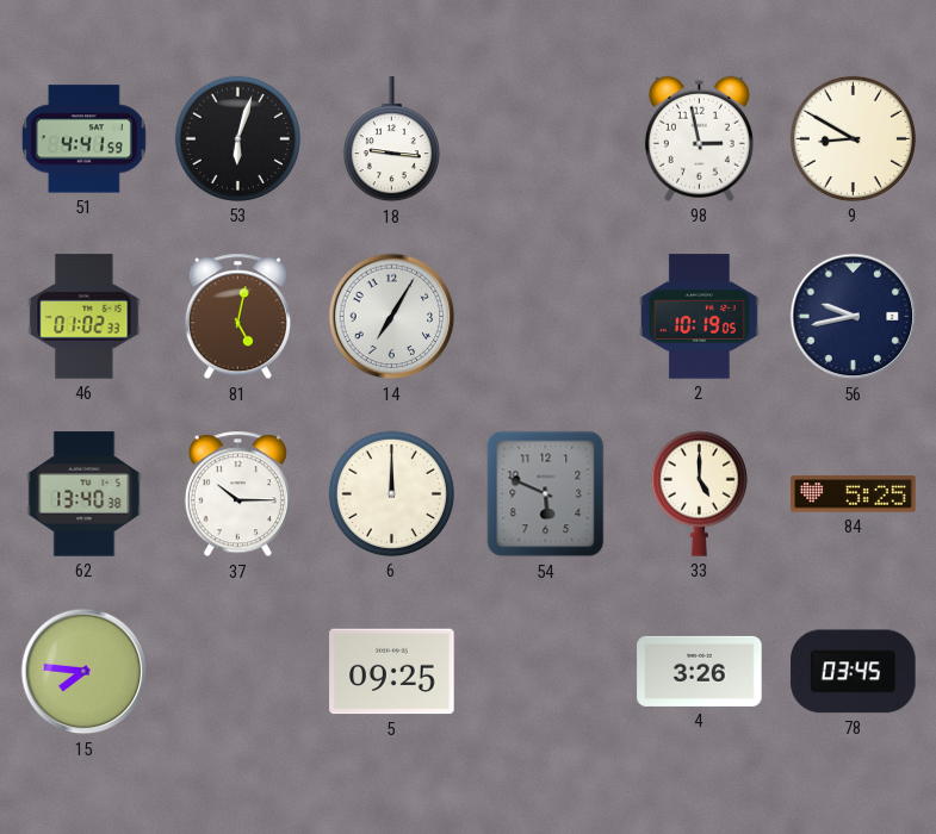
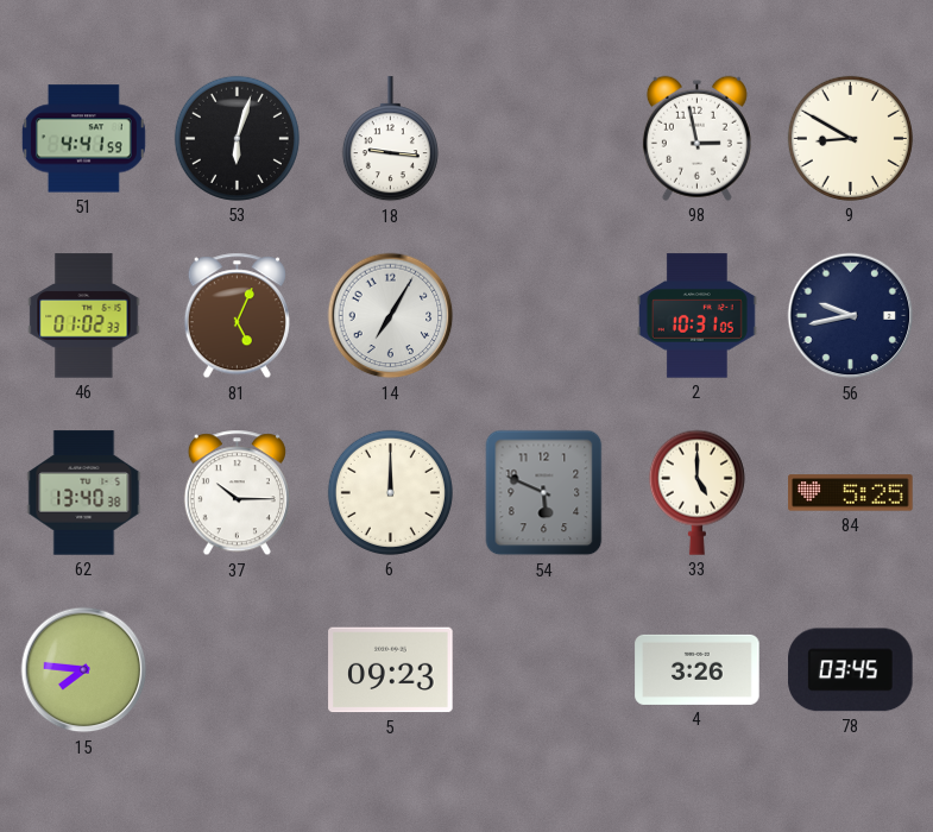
81: 5:02 -> 5:04 (237, 316)
2: 10:19 -> 10:31 (696, 316)
5: 09:25 -> 09:23 (391, 670)
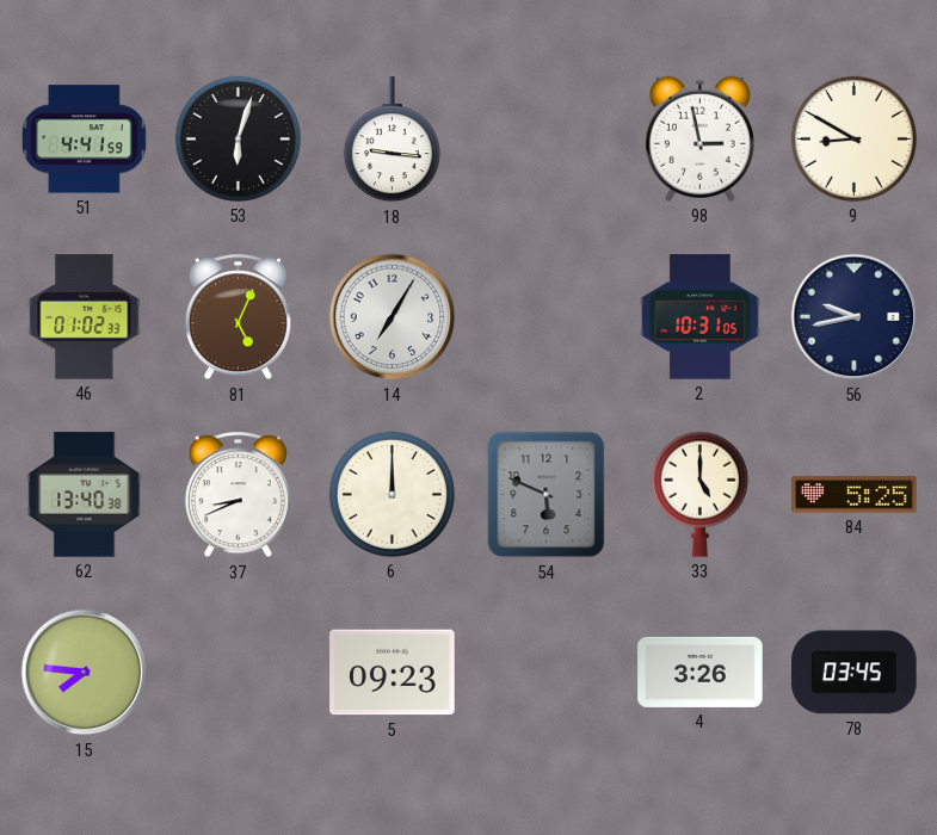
37: 10:15 -> 8:41 (238, 495)
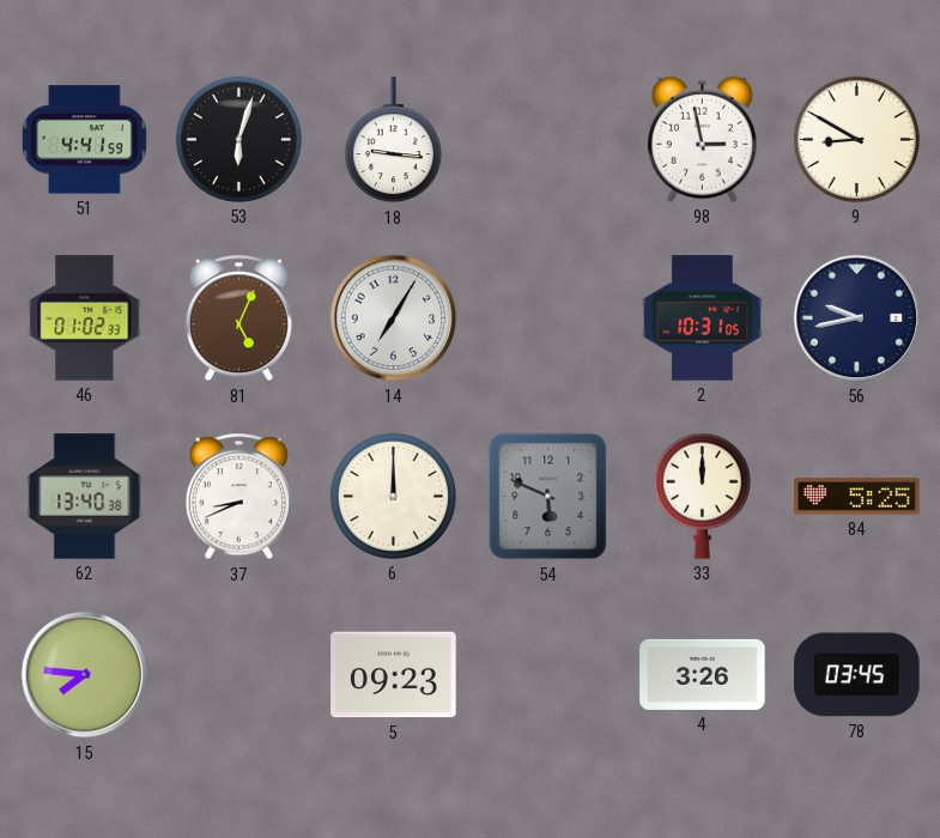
33: 5:00 -> 12:00 (702, 496)
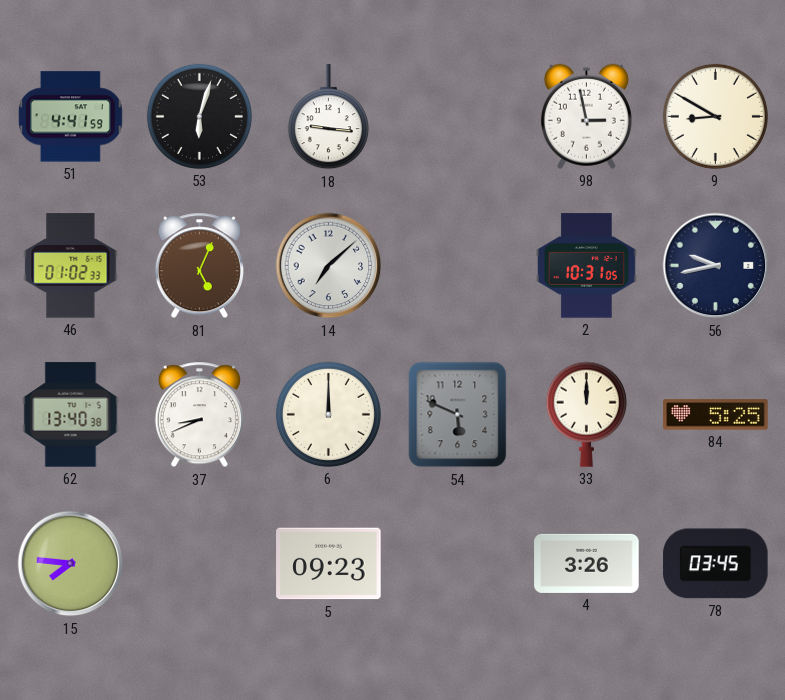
14: 7:05 -> 7:08 (329, 266)
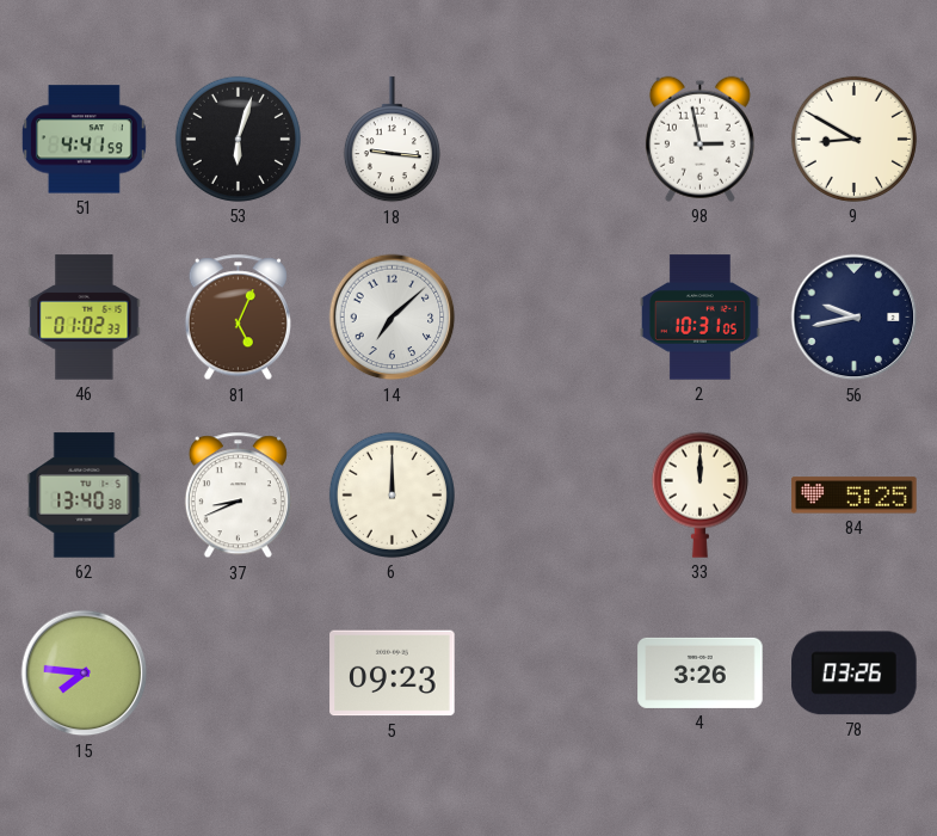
54: 5:49 -> none (458, 415)
78: 03:45 -> 03:26 (855, 674)
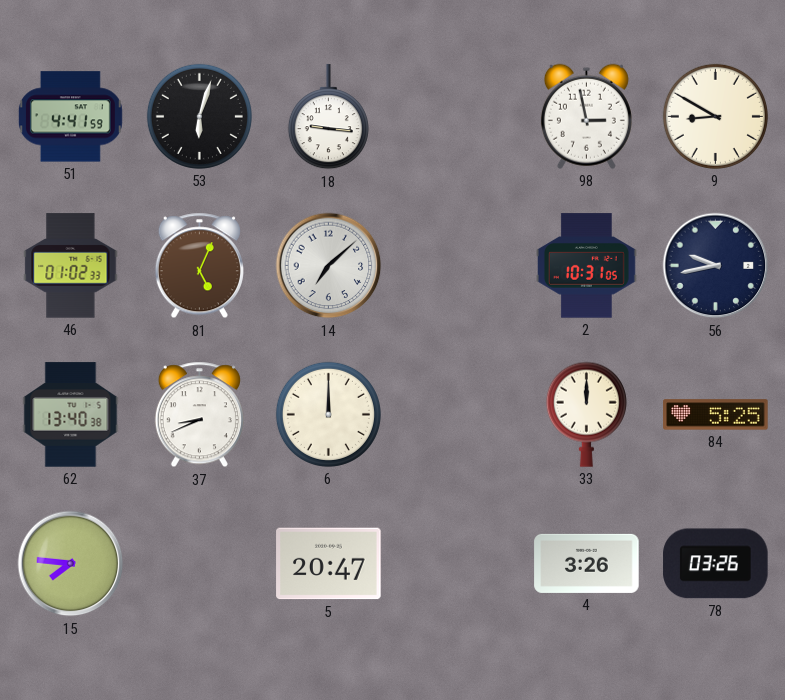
5: 09:23 -> 20:47 (329, 564)
